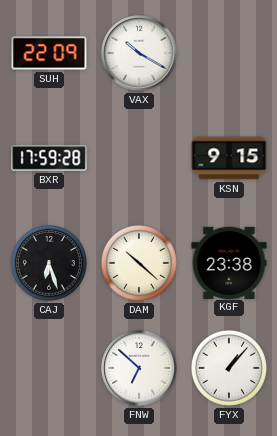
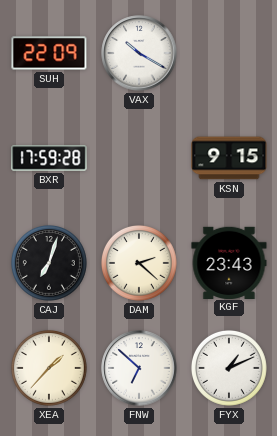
CAJ: 6:27 -> 7:03 (49, 263)
DAM: 10:22 -> 2:22 (139, 263)
KGF: 23:38 -> 23:43 (229, 262)
XEA: none -> 1:37 (49, 368)
FYX: 1:07 -> 1:11 (229, 368)
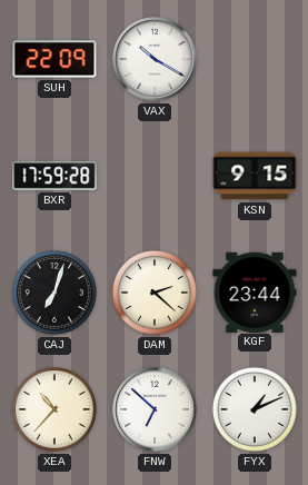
KGF: 23:43 -> 23:44 (255, 291)
XEA: 1:37 -> 10:37 (54, 409)
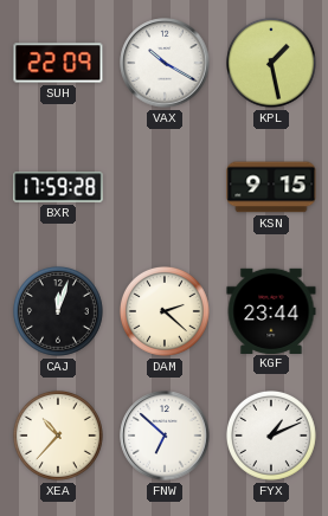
KPL: none -> 1:28 (271, 63)
CAJ: 7:03 -> 12:03 (58, 311)
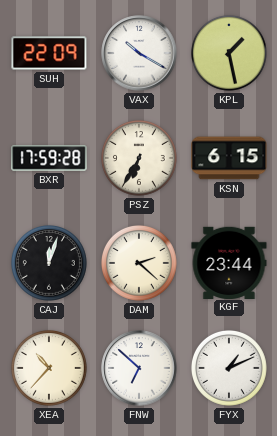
PSZ: none -> 6:35 (139, 158)
KSN: 9:15 -> 6:15 (229, 158)
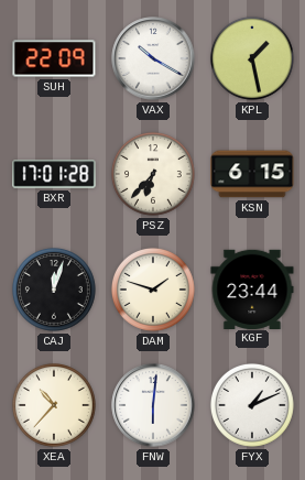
BXR: 17:59 -> 17:01 (54, 174)
PSZ: 6:35 -> 6:37 (153, 174)
DAM: 2:22 -> 1:48 (153, 290)
FNW: 6:52 -> 6:01 (153, 405)
